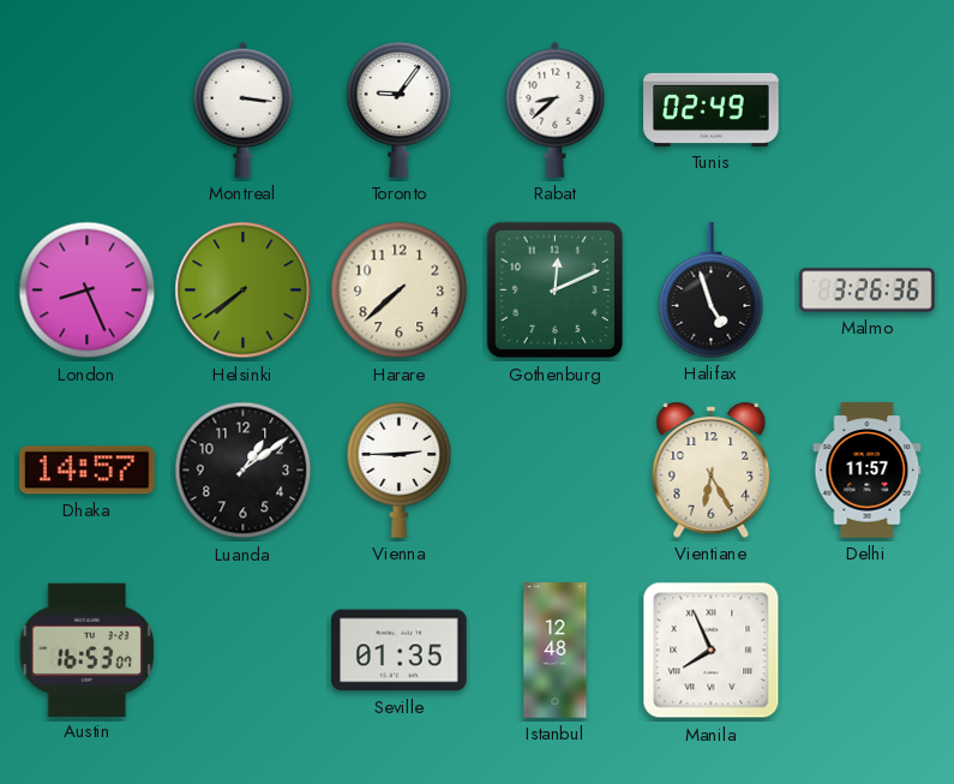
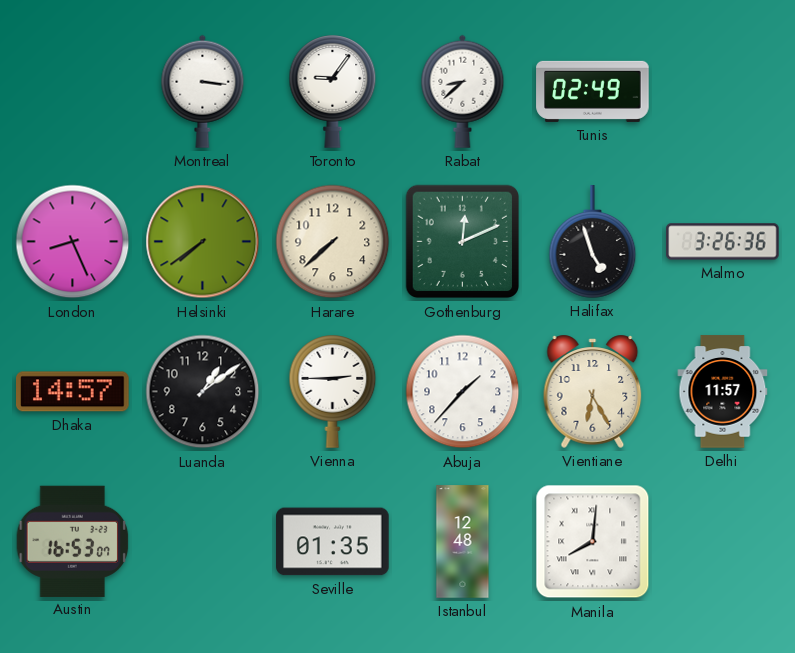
Abuja: none -> 1:37 (463, 392)
Manila: 7:56 -> 8:01 (593, 542)
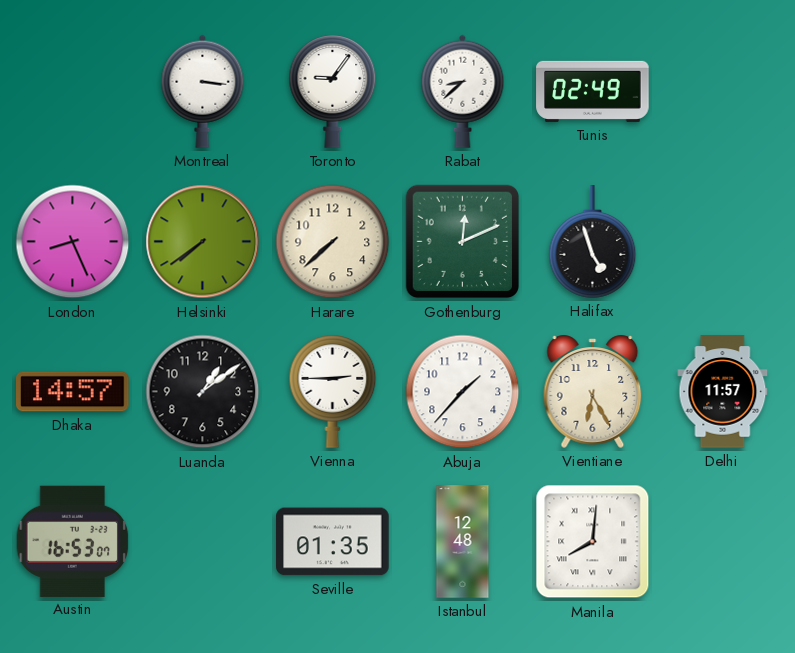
Malmo: 3:26 -> none (723, 242)
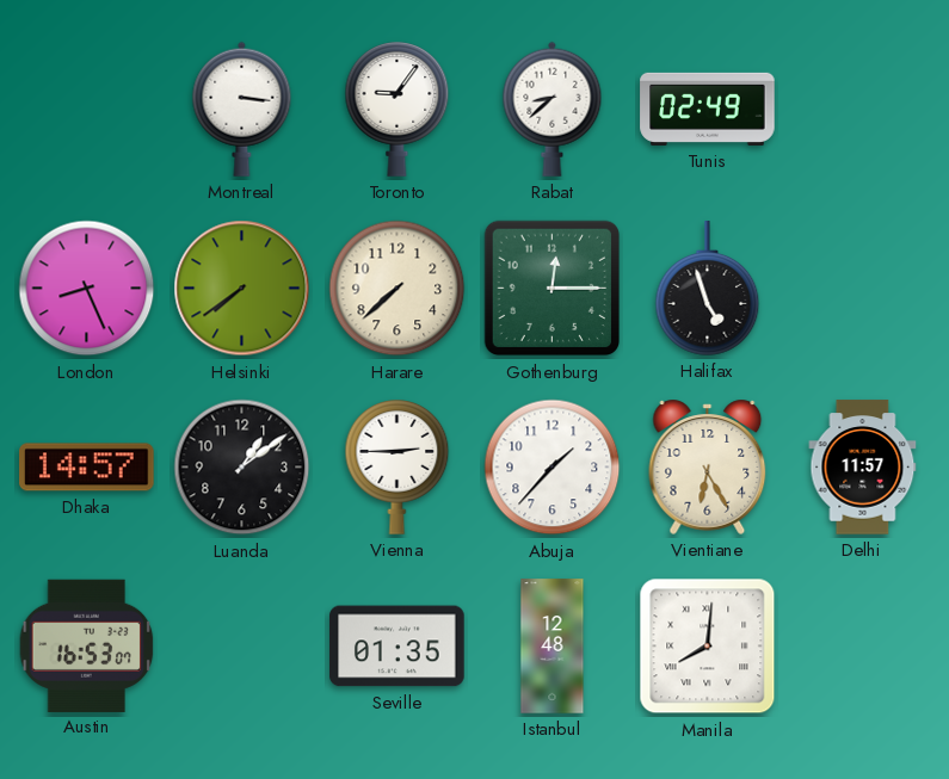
Gothenburg: 12:11 -> 12:15 (553, 289)
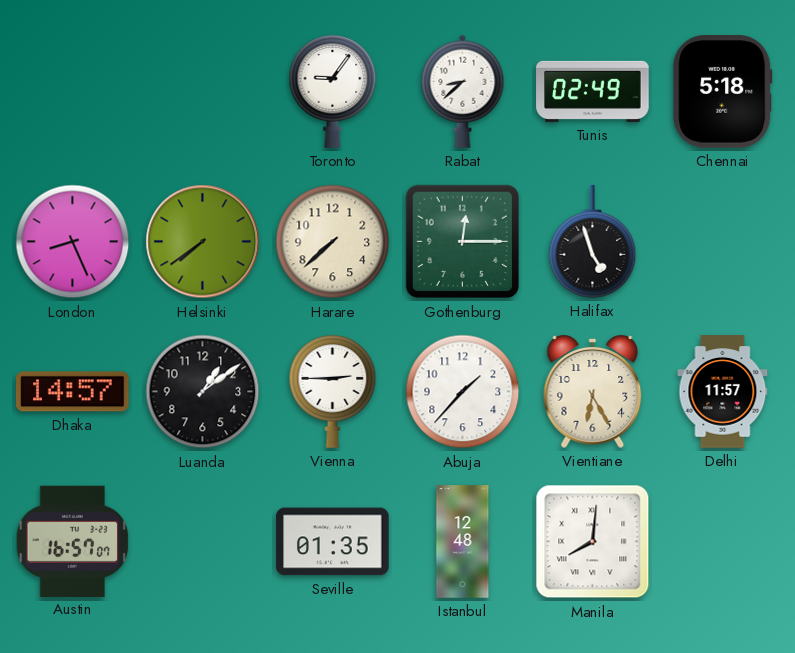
Montreal: 3:16 -> none (242, 109)
Chennai: none -> 5:18 (723, 92)
Austin: 16:53 -> 16:57 (73, 541)
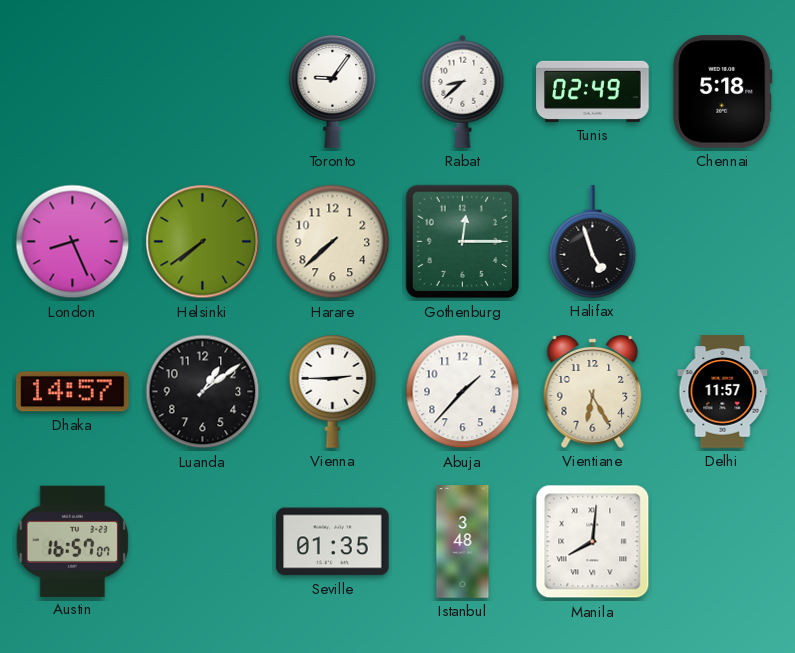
Istanbul: 12:48 -> 3:48 (463, 542)
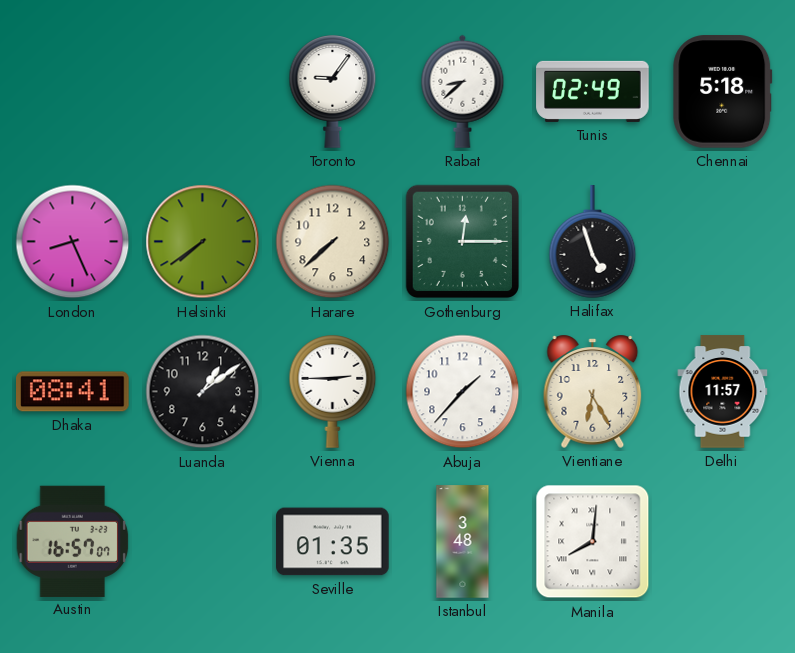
Dhaka: 14:57 -> 08:41 (73, 392)
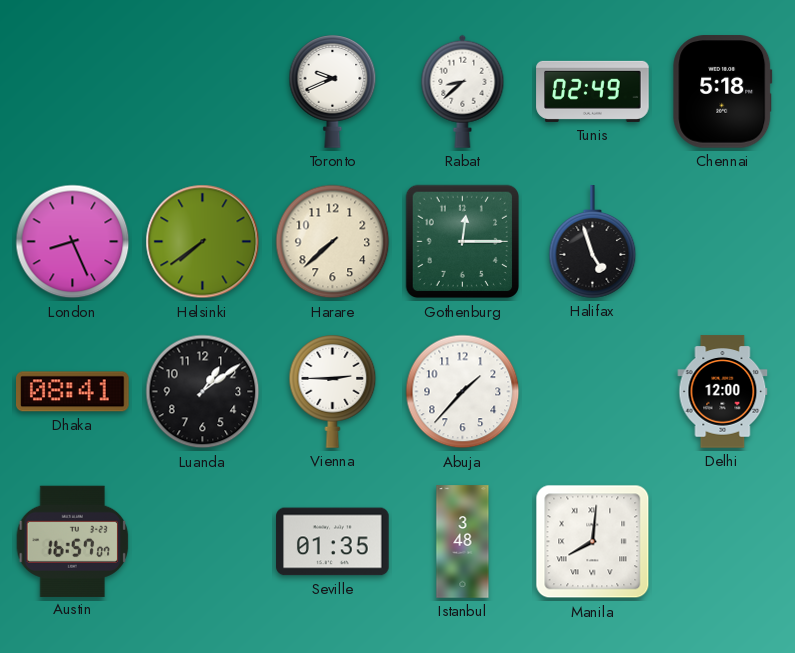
Toronto: 9:06 -> 9:41 (333, 92)
Vientiane: 6:25 -> none (593, 391)
Delhi: 11:57 -> 12:00 (723, 392)
